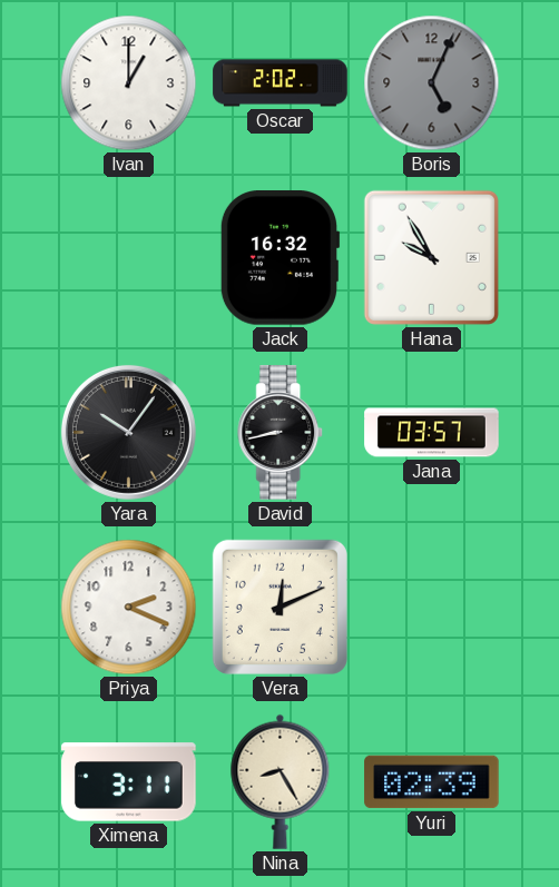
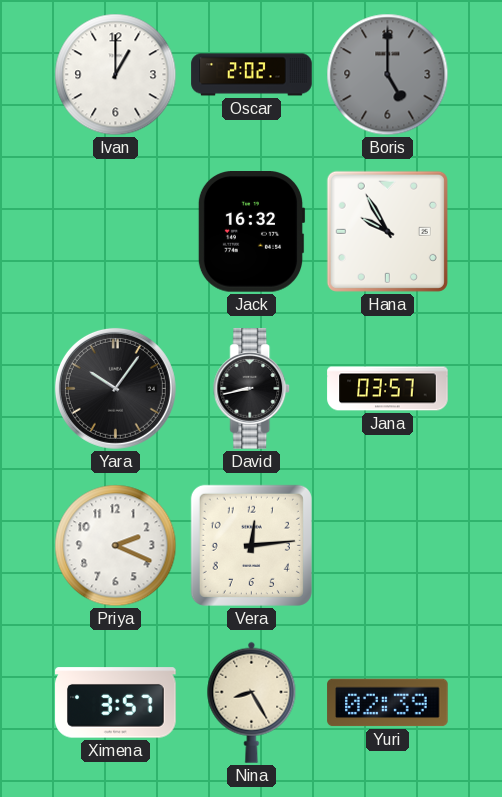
Boris: 5:04 -> 5:00 (388, 75)
Vera: 12:11 -> 12:14 (251, 545)
Ximena: 3:11 -> 3:57 (116, 703)
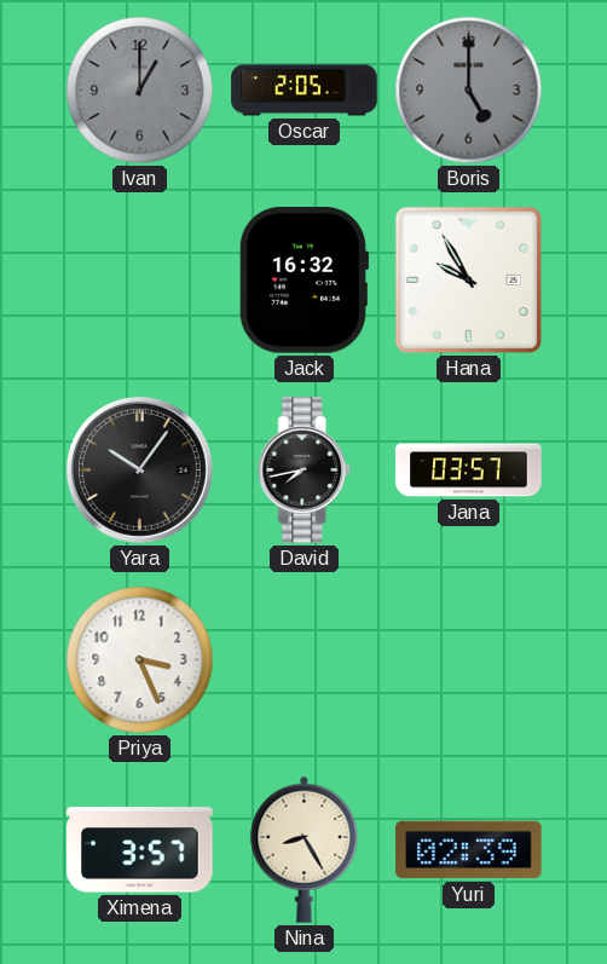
Ivan dial: white -> grey (140, 91)
Oscar: 2:02 -> 2:05 (305, 91)
David: 8:43 -> 7:43 (305, 471)
Priya: 2:19 -> 3:26 (140, 660)
Vera: 12:14 -> none (251, 545)
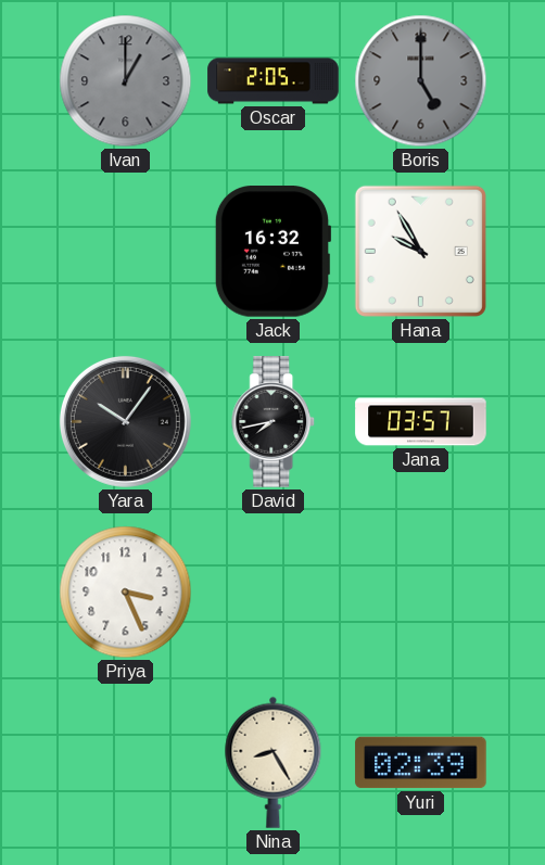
Ximena: 3:57 -> none (140, 850)
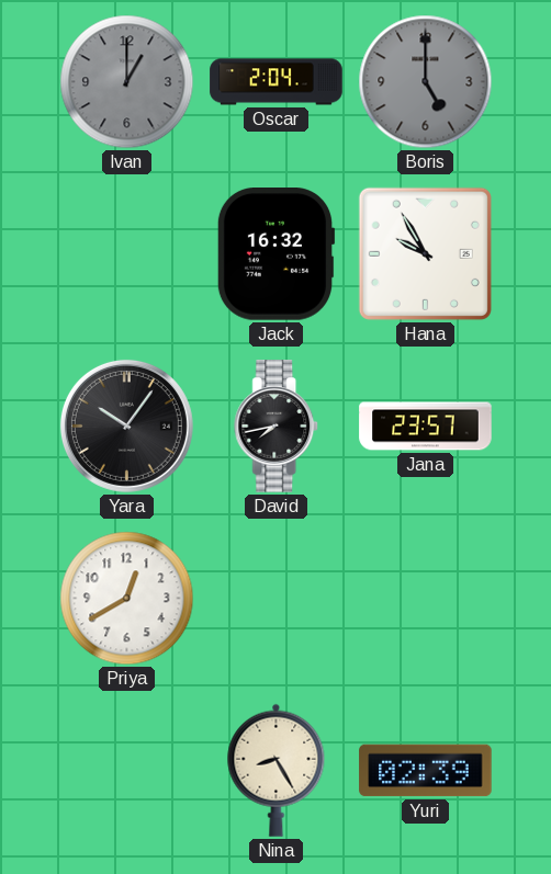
Oscar: 2:05 -> 2:04 (277, 82)
Jana: 03:57 -> 23:57 (426, 427)
Priya: 3:26 -> 12:40 (127, 599)
